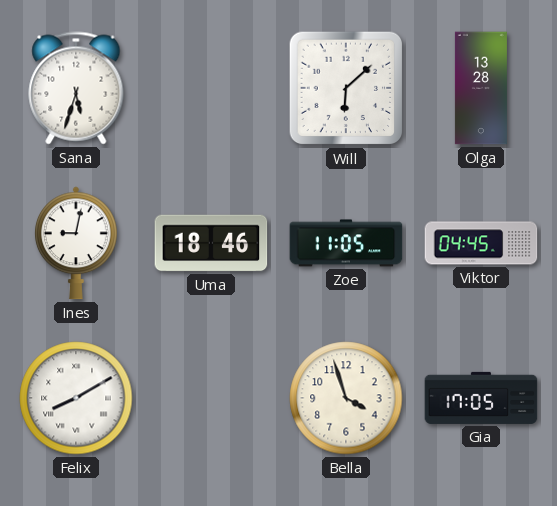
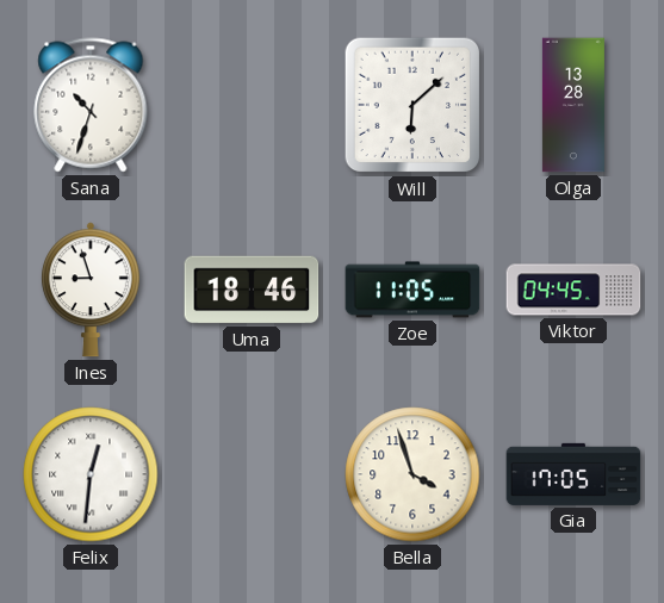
Sana: 5:33 -> 10:33 (91, 105)
Ines: 9:02 -> 8:57 (91, 290)
Felix: 8:10 -> 12:31 (91, 474)
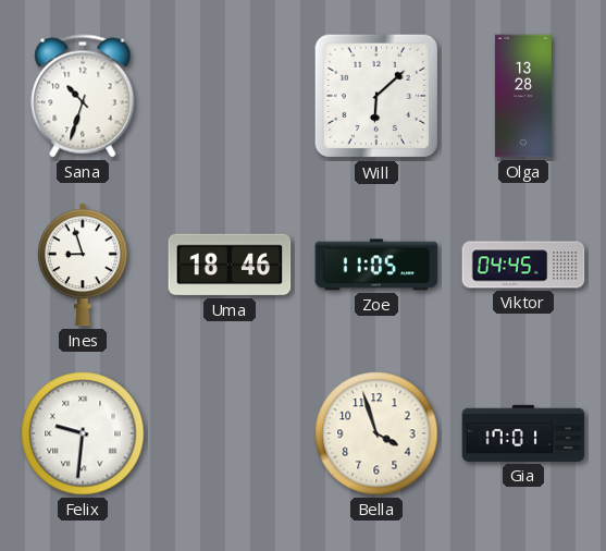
Felix: 12:31 -> 9:31 (83, 433)
Gia: 17:05 -> 17:01 (523, 433)
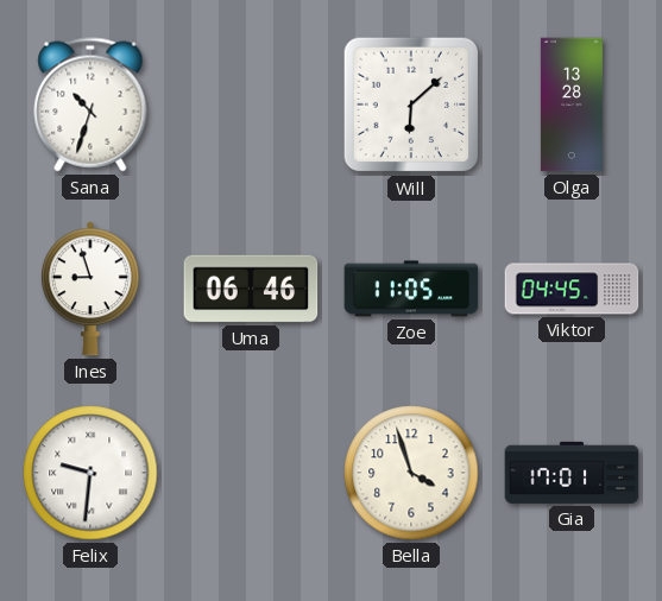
Uma: 18:46 -> 06:46 (251, 289)
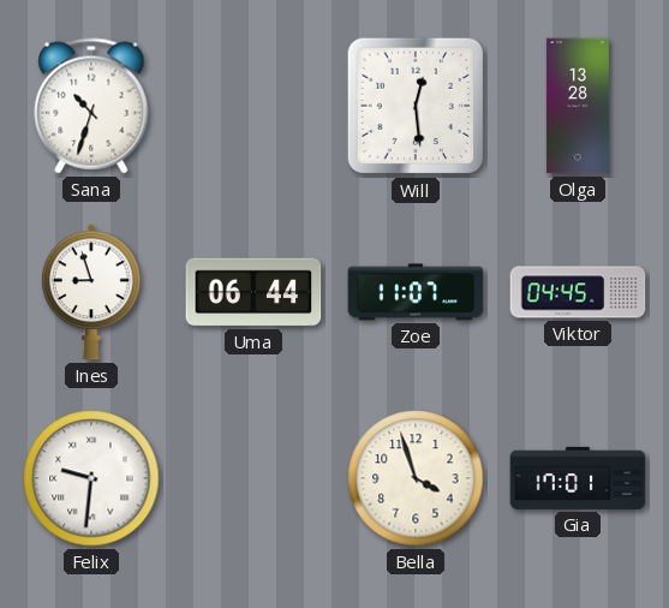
Will: 6:08 -> 12:29 (416, 106)
Uma: 06:46 -> 06:44 (253, 292)
Zoe: 11:05 -> 11:07 (416, 292)
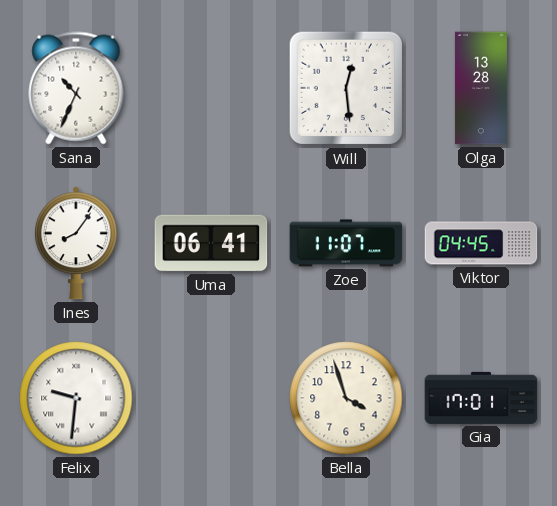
Sana: 10:33 -> 10:34 (76, 88)
Ines: 8:57 -> 8:06 (76, 243)
Uma: 06:44 -> 06:41 (211, 243)
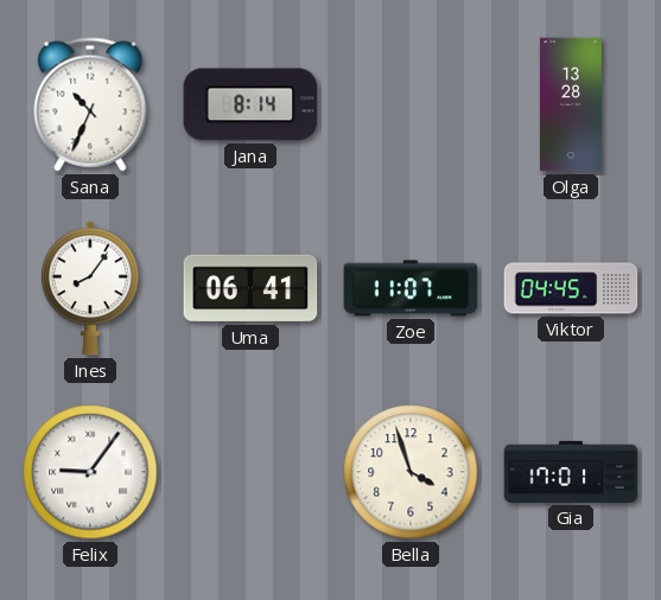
Jana: none -> 8:14 (250, 104)
Will: 12:29 -> none (346, 88)
Felix: 9:31 -> 9:06 (90, 472)
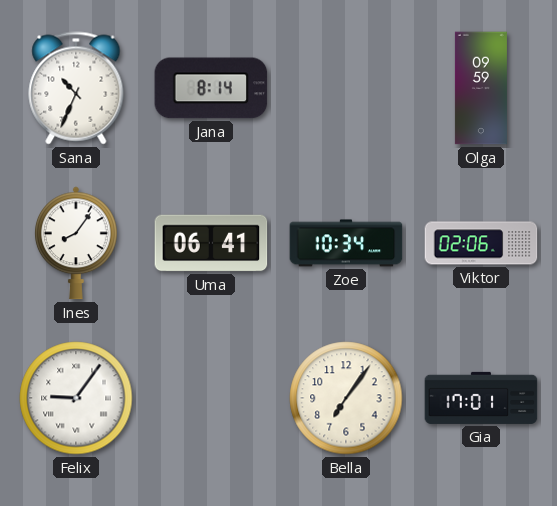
Olga: 13:28 -> 09:59 (481, 88)
Zoe: 11:07 -> 10:34 (346, 243)
Viktor: 04:45 -> 02:06 (481, 243)
Bella: 3:57 -> 7:06 (346, 398)
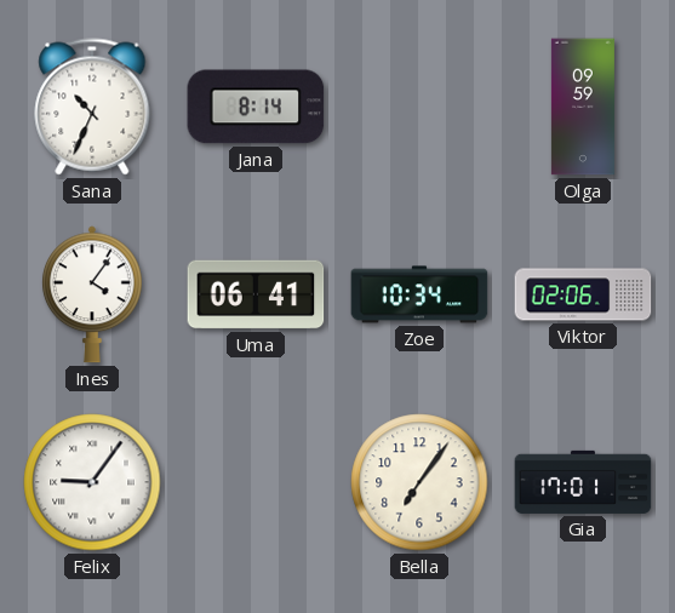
Ines: 8:06 -> 4:06 (92, 294)
